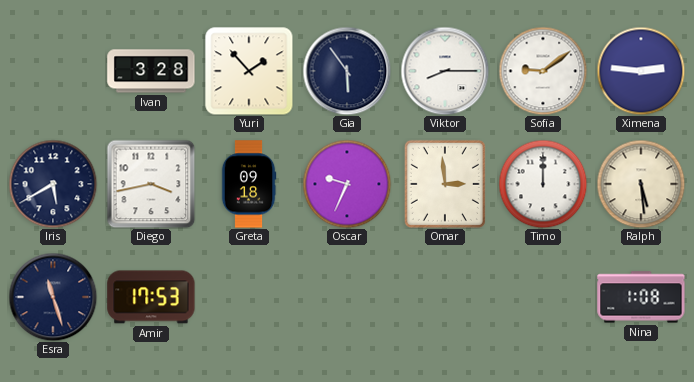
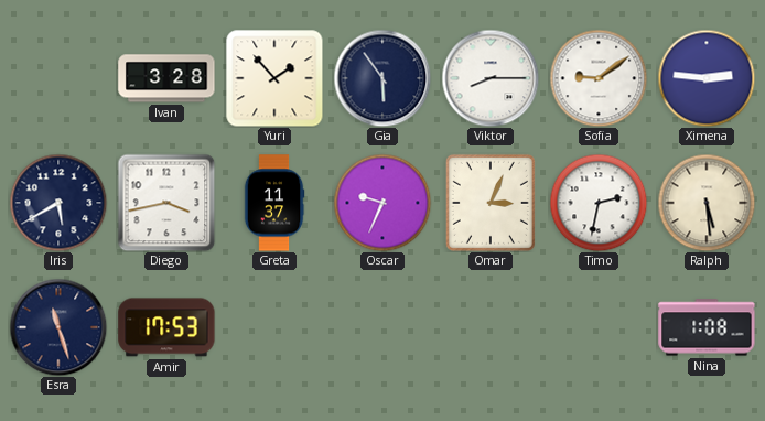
Greta: 09:18 -> 11:37 (274, 203)
Omar: 2:59 -> 3:04 (491, 203)
Timo: 12:00 -> 2:32 (599, 203)
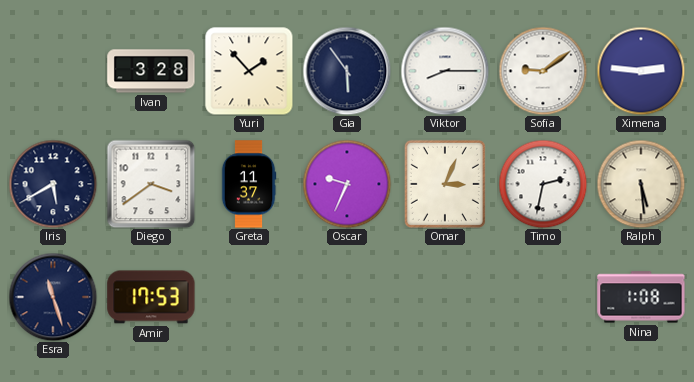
Diego: 3:43 -> 3:39 (151, 184)
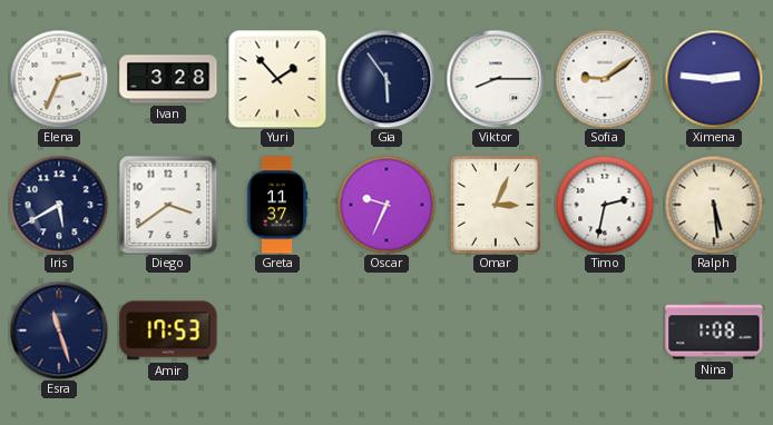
Elena: none -> 2:34 (59, 79)
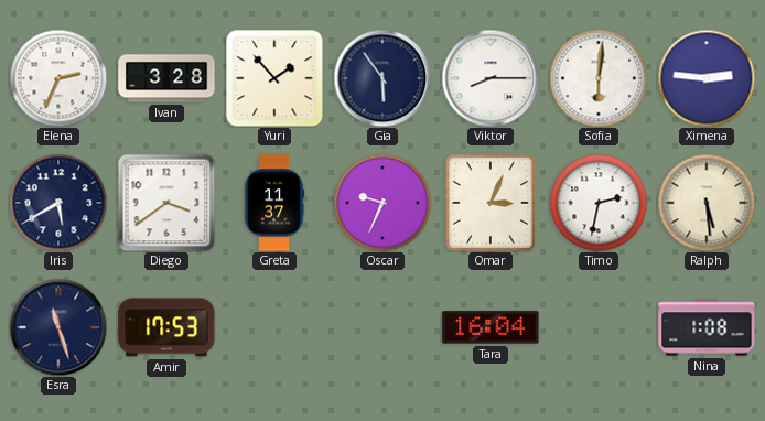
Sofia: 9:09 -> 6:01 (599, 78)
Tara: none -> 16:04 (491, 327)
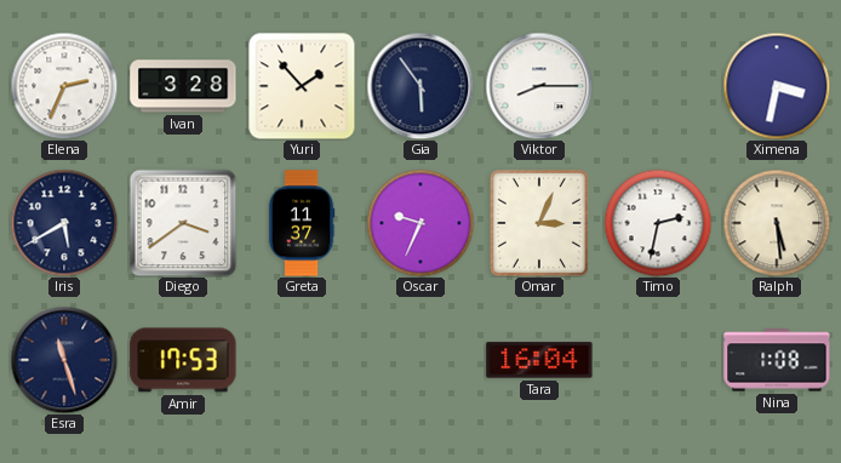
Sofia: 6:01 -> none (599, 78)
Ximena: 2:46 -> 3:32 (777, 86)
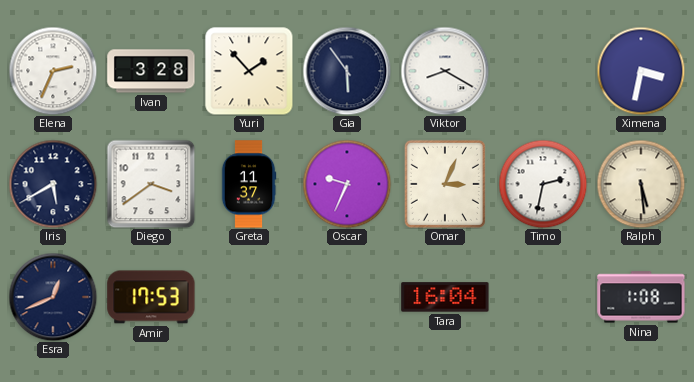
Viktor: 8:15 -> 8:20 (445, 71)
Esra: 11:27 -> 12:41 (53, 297)
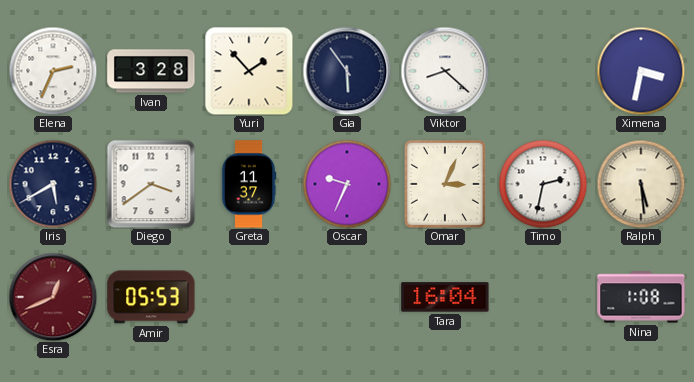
Viktor: 8:20 -> 8:22 (445, 71)
Esra dial: navy -> burgundy (53, 297)
Amir: 17:53 -> 05:53 (151, 297)
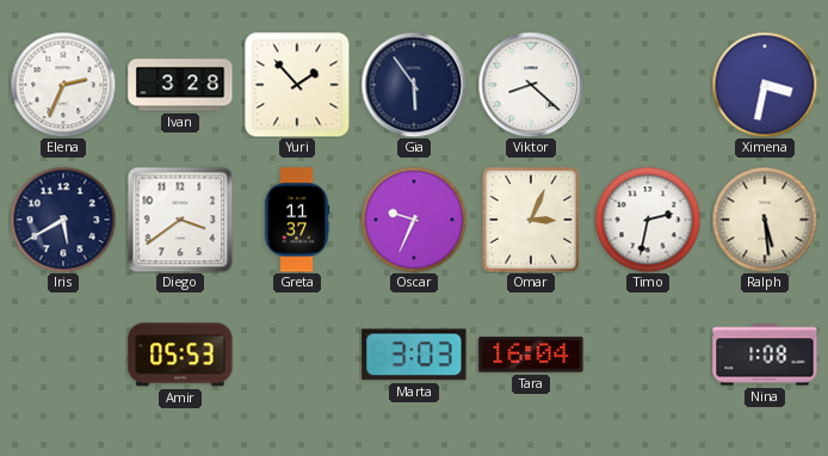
Esra: 12:41 -> none (53, 297)
Marta: none -> 3:03 (414, 355)
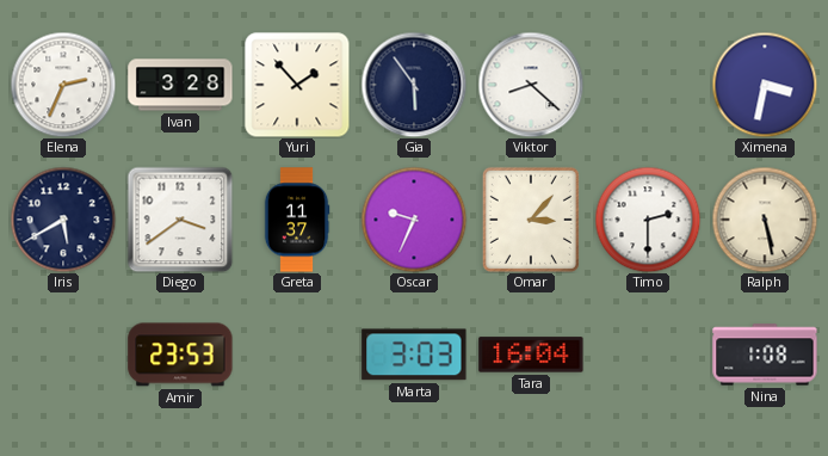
Omar: 3:04 -> 3:07 (531, 220)
Timo: 2:32 -> 2:30 (648, 220)
Ralph: 5:29 -> 5:28 (765, 220)
Amir: 05:53 -> 23:53 (180, 355)
